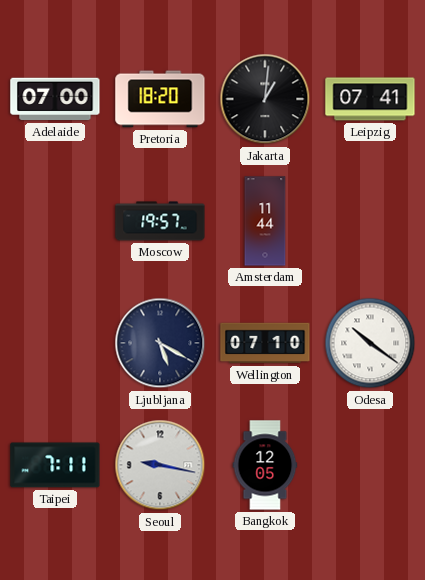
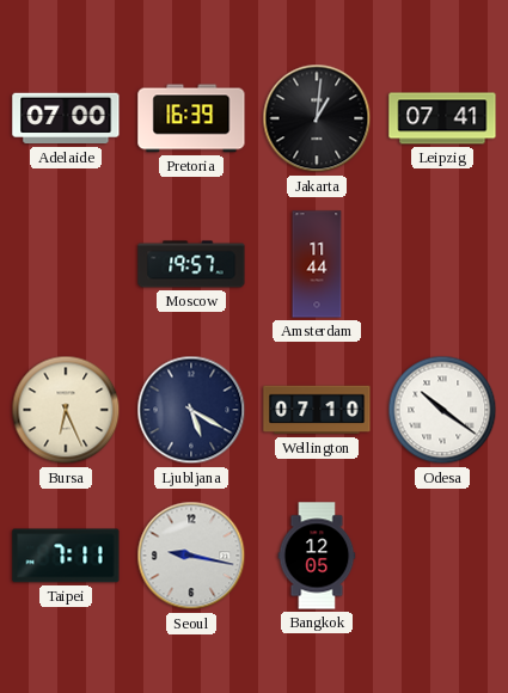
Pretoria: 18:20 -> 16:39 (191, 118)
Bursa: none -> 6:26 (66, 410)
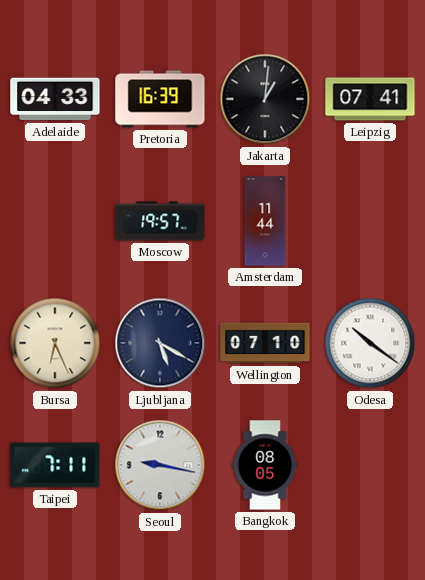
Adelaide: 07:00 -> 04:33 (55, 99)
Bangkok: 12:05 -> 08:05 (265, 465)
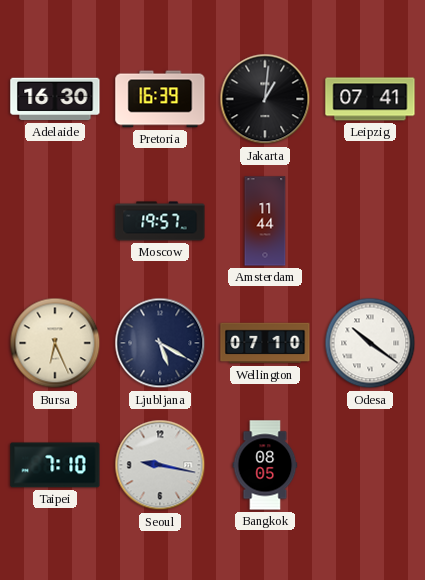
Adelaide: 04:33 -> 16:30 (55, 99)
Taipei: 7:11 -> 7:10 (55, 465)
